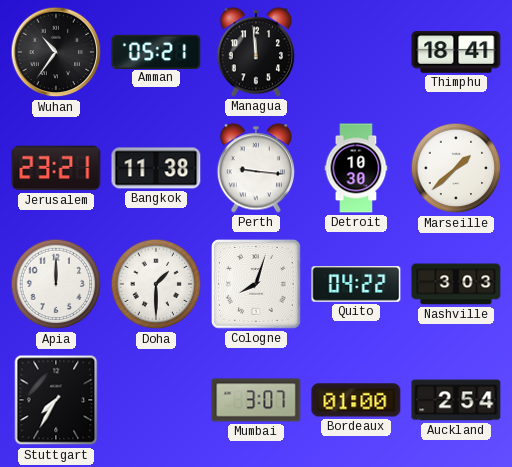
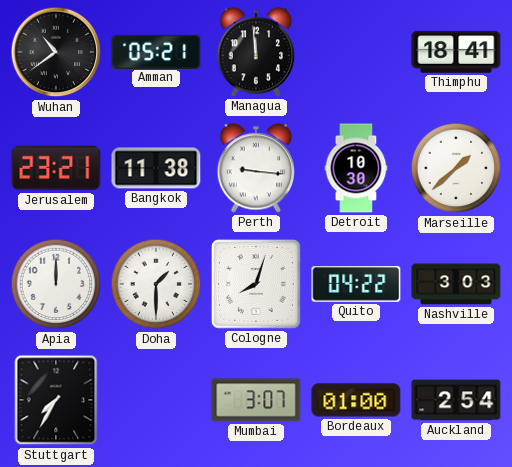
Wuhan: 10:36 -> 10:39 (56, 52)
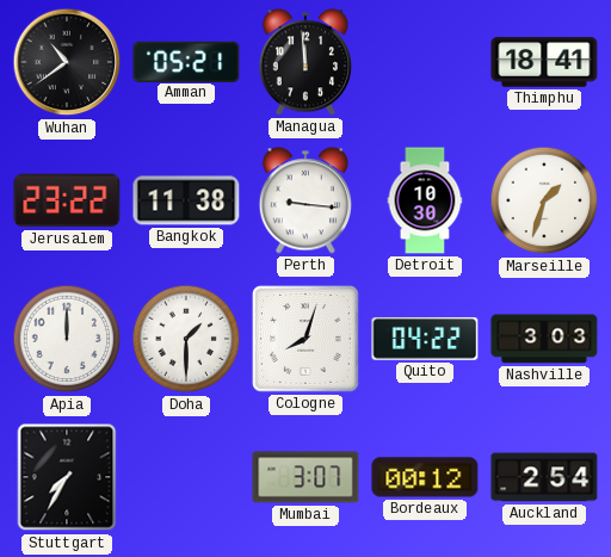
Jerusalem: 23:21 -> 23:22 (67, 200)
Marseille: 1:38 -> 1:33 (544, 200)
Bordeaux: 01:00 -> 00:12 (425, 477)
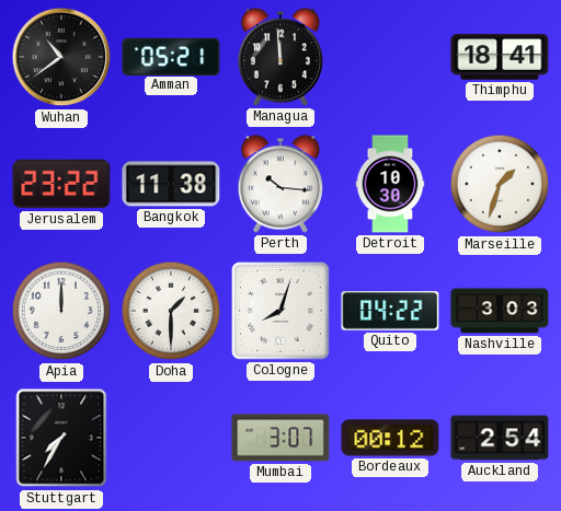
Perth: 9:16 -> 10:16 (279, 184)
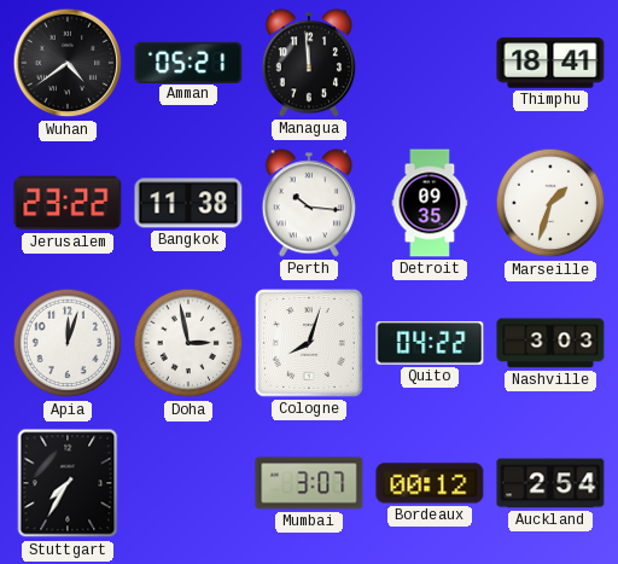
Wuhan: 10:39 -> 4:39 (68, 63)
Detroit: 10:30 -> 09:35 (430, 203)
Apia: 12:00 -> 12:03 (68, 343)
Doha: 1:30 -> 2:58 (188, 343)
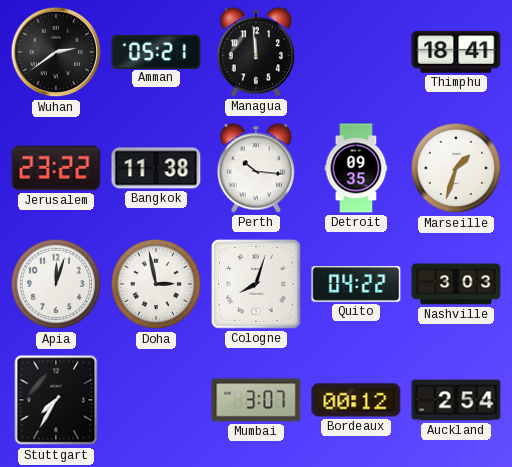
Wuhan: 4:39 -> 2:39 (56, 52)
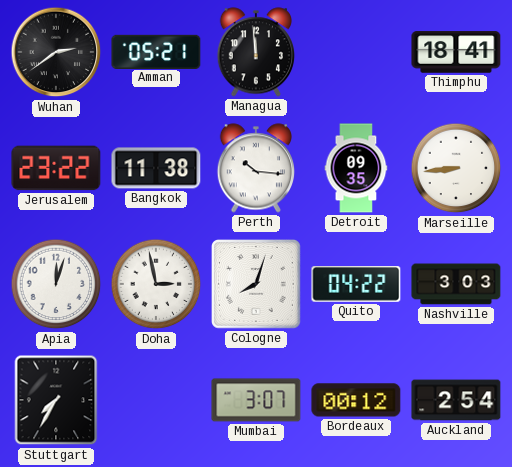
Marseille: 1:33 -> 8:44 (456, 168)
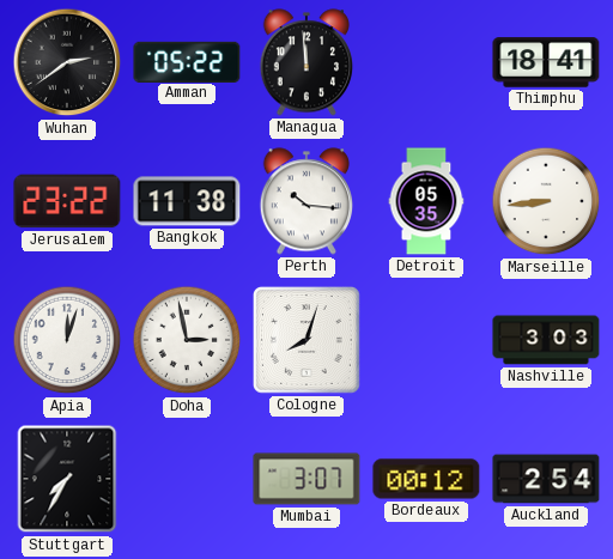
Amman: 05:21 -> 05:22 (187, 61)
Detroit: 09:35 -> 05:35 (426, 201)
Quito: 04:22 -> none (356, 284)
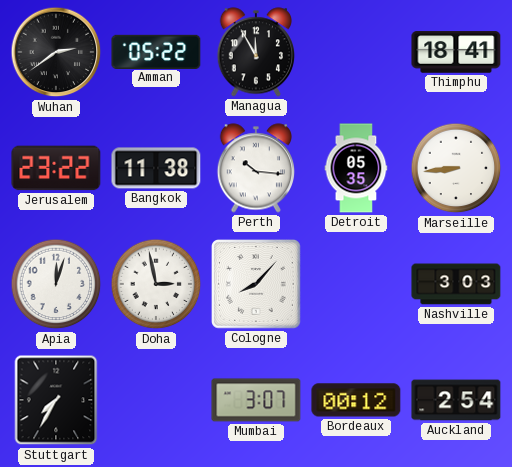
Managua: 11:59 -> 11:55 (255, 52)
Cologne: 8:03 -> 8:07 (257, 285)
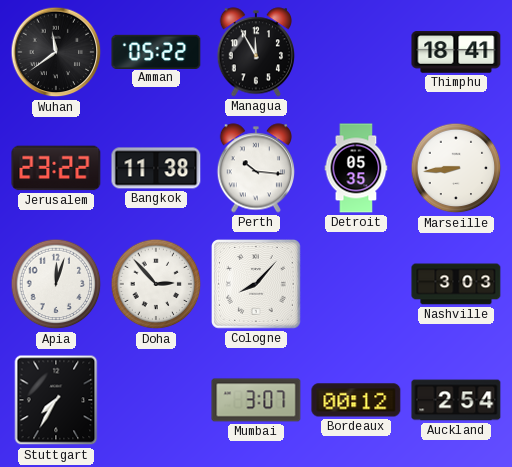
Wuhan: 2:39 -> 11:39 (56, 52)
Doha: 2:58 -> 2:53 (156, 284)
